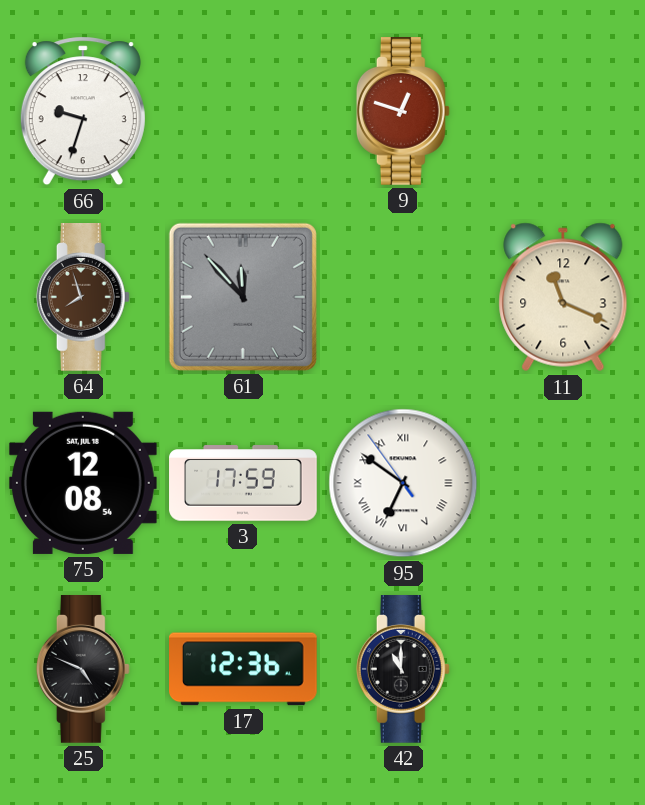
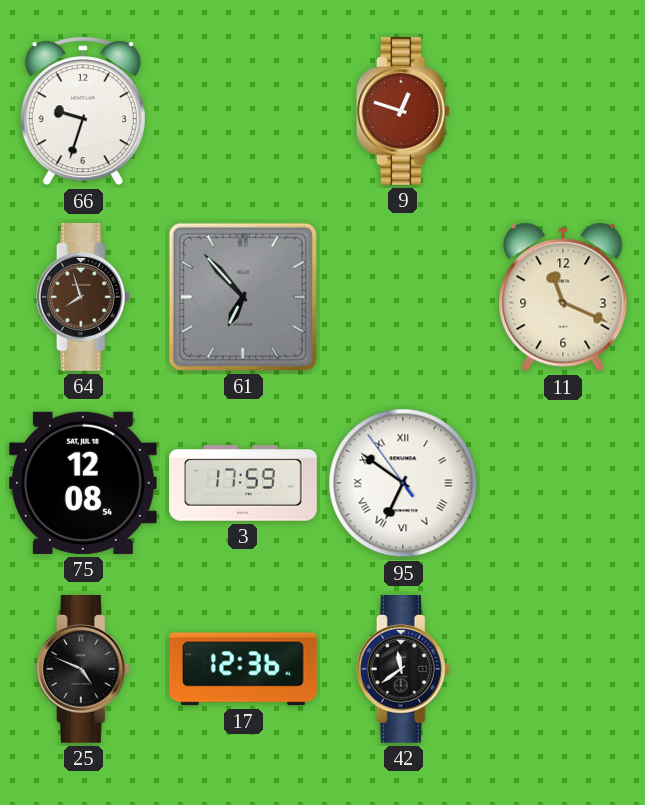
61: 11:53 -> 6:53 (243, 297)
42: 11:00 -> 11:39 (403, 670)
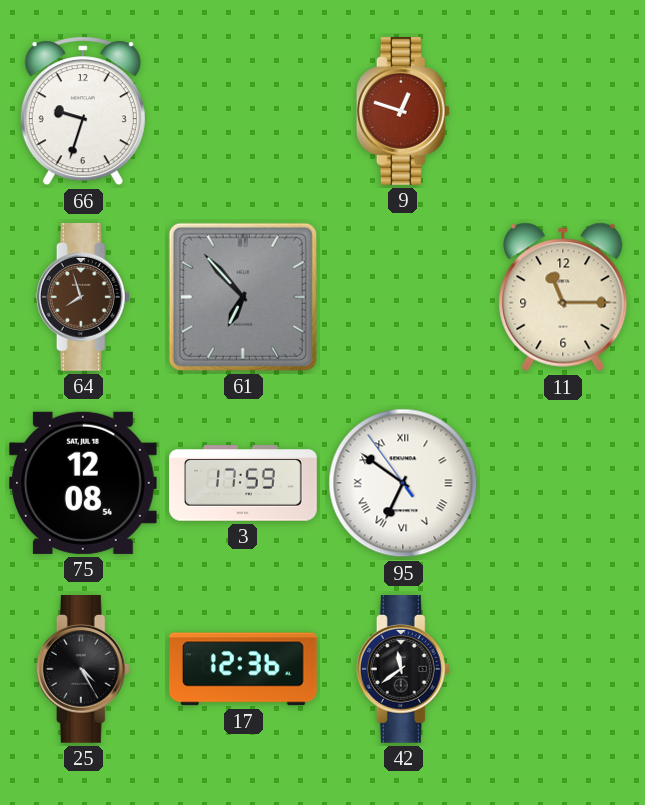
11: 11:19 -> 11:15 (563, 297)
25: 4:49 -> 4:25 (83, 670)
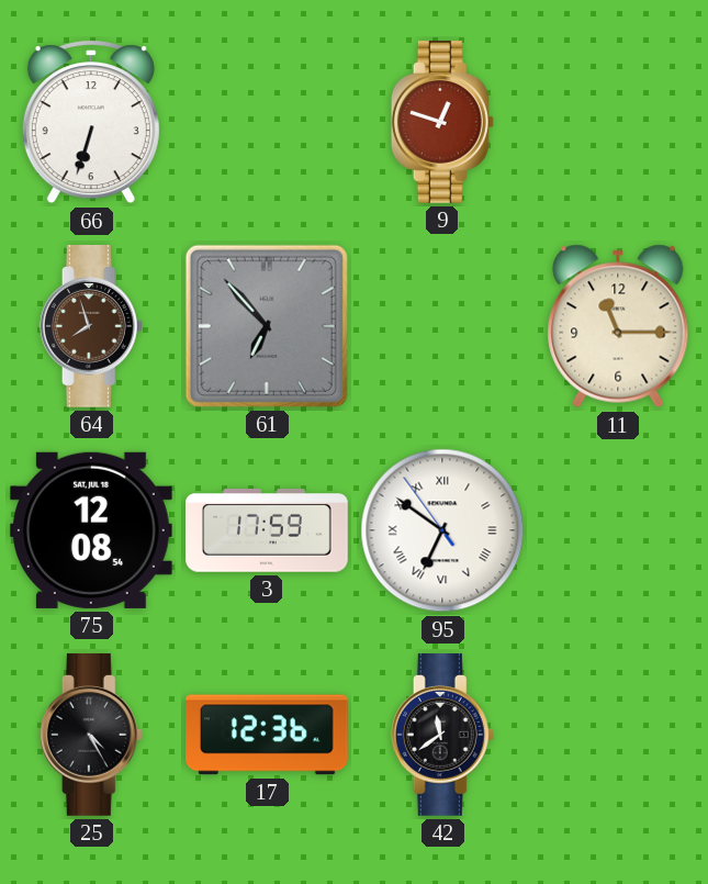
66: 9:33 -> 6:33 (91, 122)
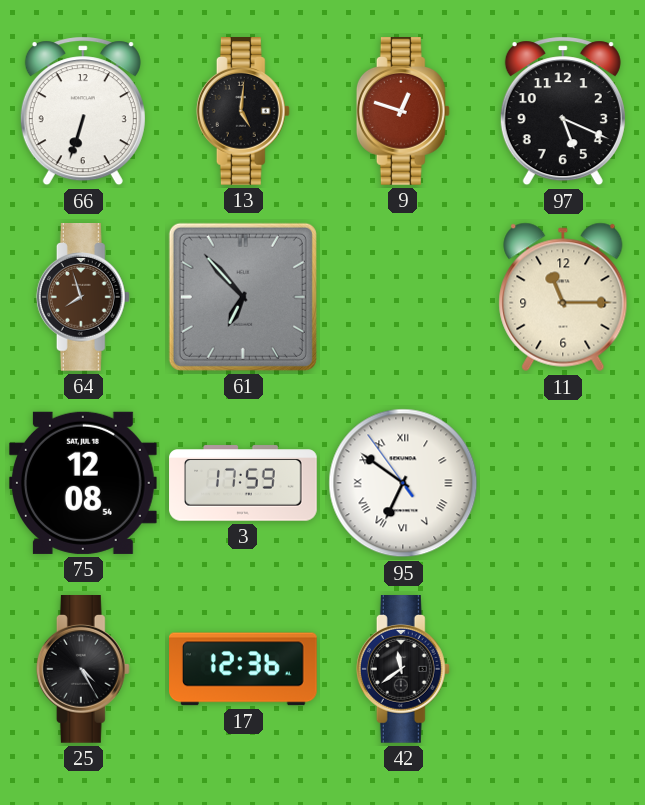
13: none -> 5:01 (243, 112)
97: none -> 5:19 (563, 111)
